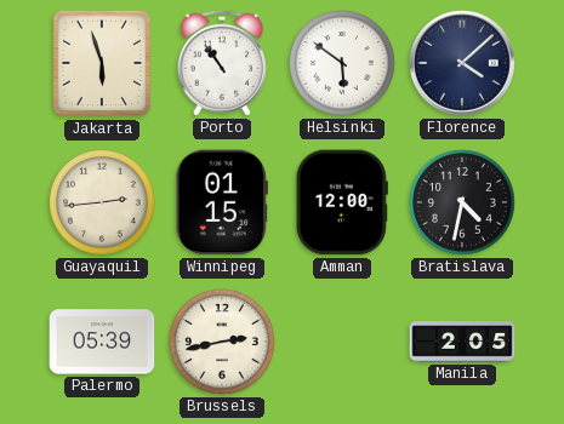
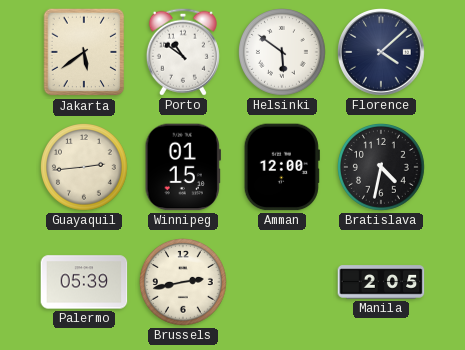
Jakarta: 5:57 -> 5:39 (84, 52)
Porto: 10:54 -> 10:51 (183, 52)
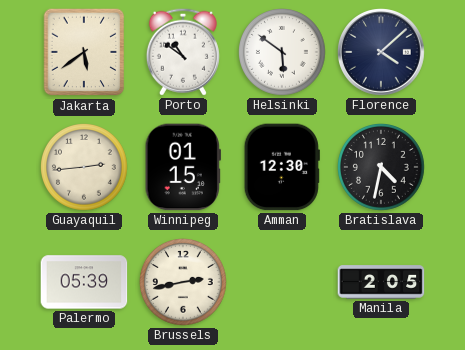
Amman: 12:00 -> 12:30 (282, 167)
